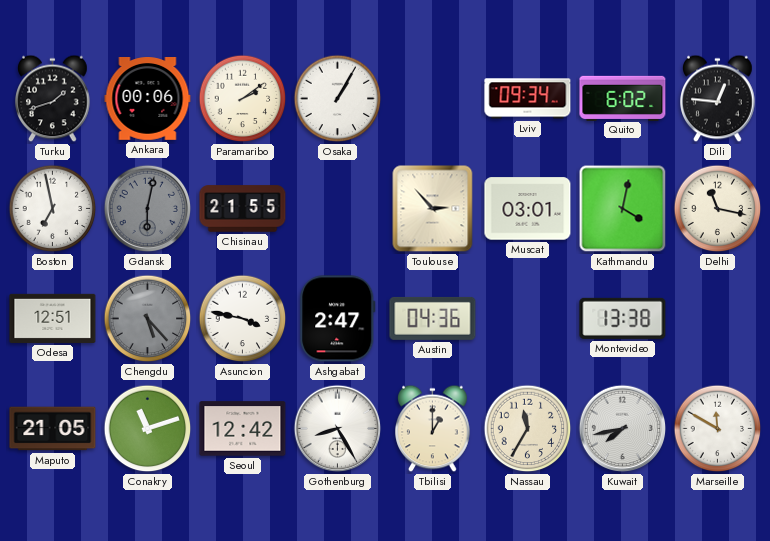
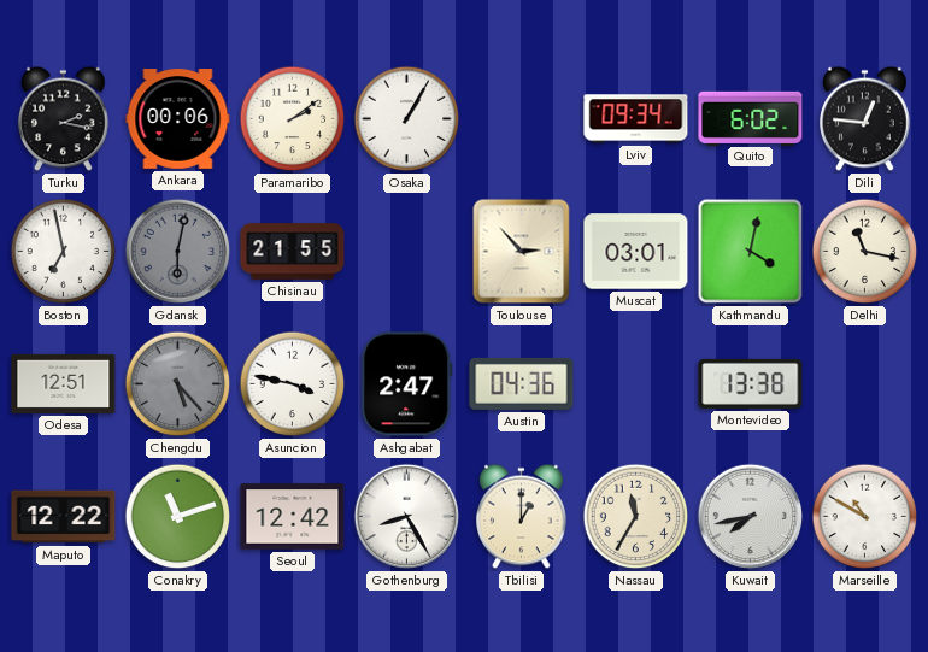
Turku: 1:42 -> 2:17 (64, 119)
Maputo: 21:05 -> 12:22 (64, 517)
Marseille: 11:50 -> 10:50 (865, 517)
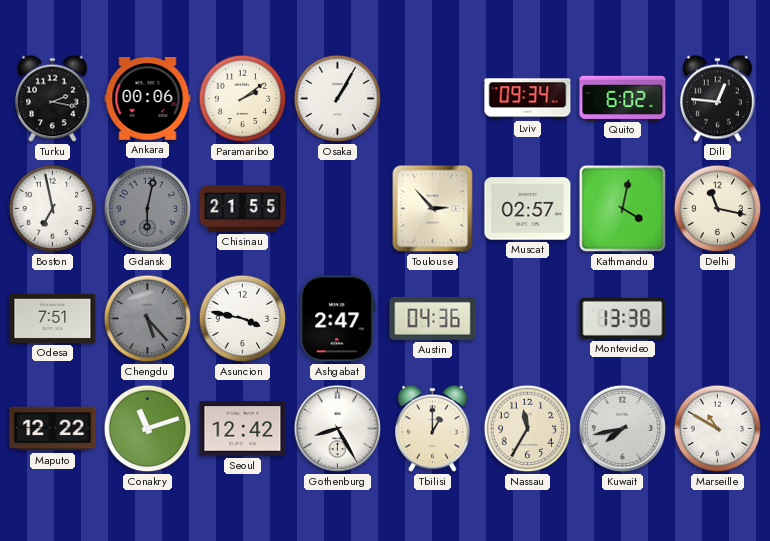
Muscat: 03:01 -> 02:57 (528, 209)
Odesa: 12:51 -> 7:51 (53, 318)
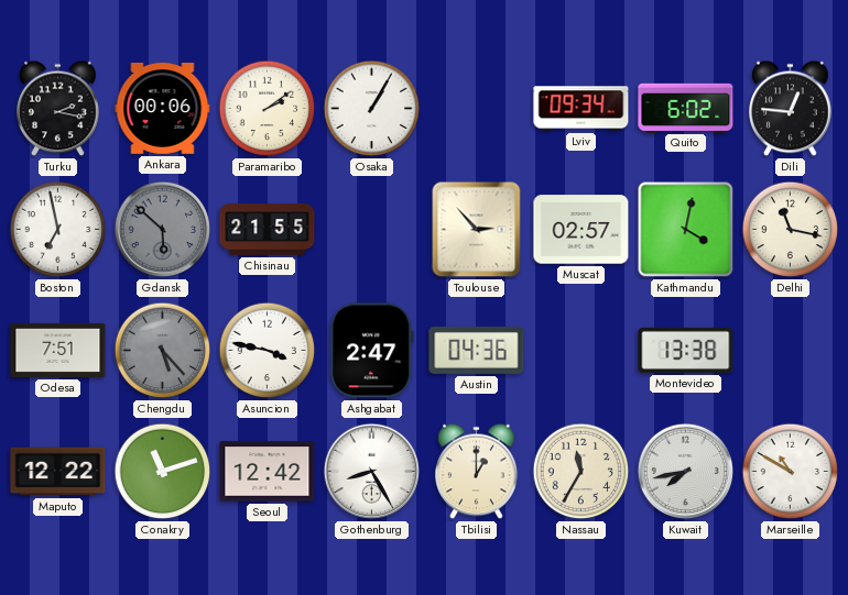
Gdansk: 6:02 -> 5:52 (163, 230)
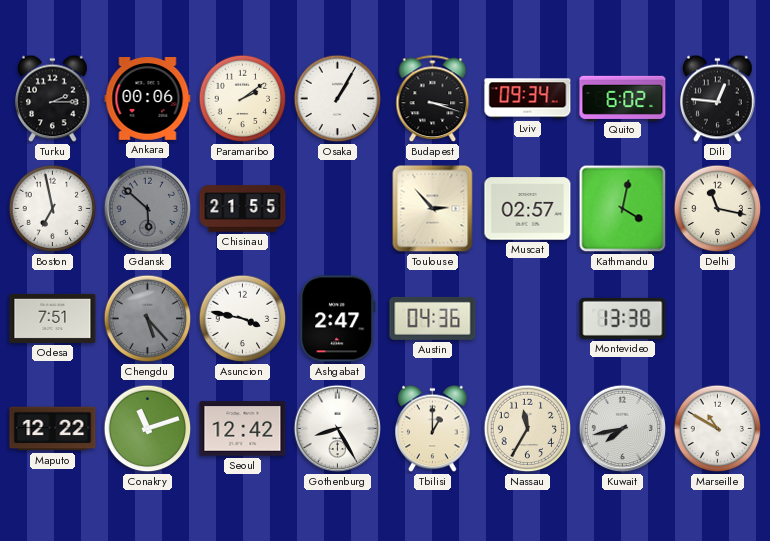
Turku: 2:17 -> 2:15 (53, 99)
Budapest: none -> 3:18 (433, 99)
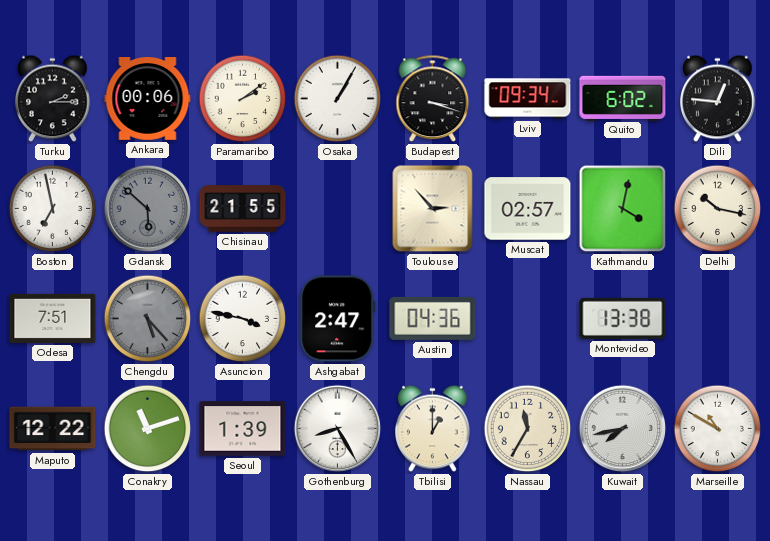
Delhi: 11:17 -> 10:17 (718, 209)
Seoul: 12:42 -> 1:39 (243, 429)
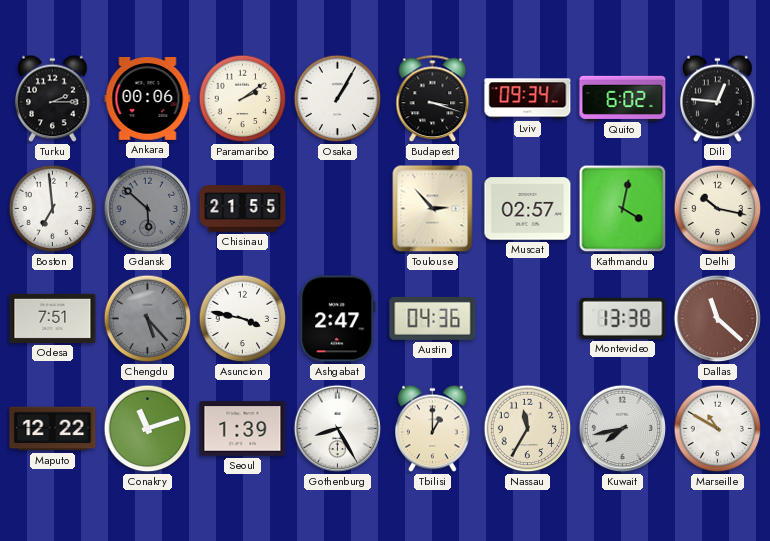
Boston: 6:58 -> 6:59 (53, 209)
Dallas: none -> 11:22 (718, 319)
